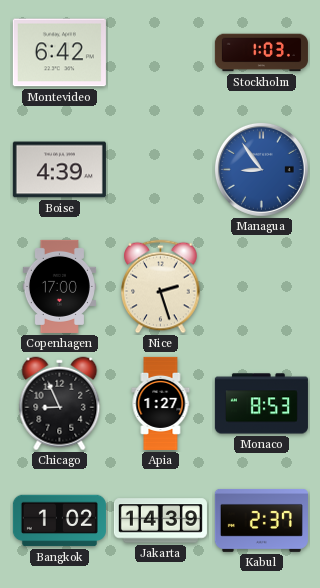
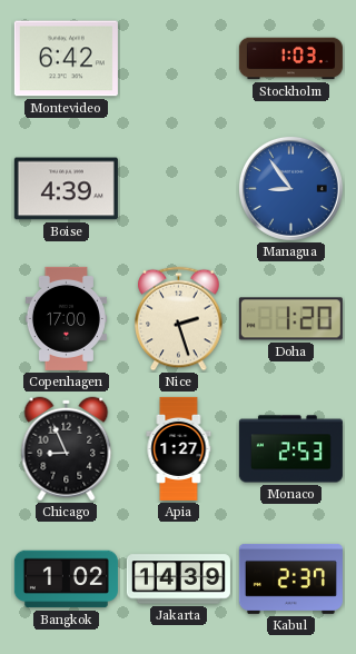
Doha: none -> 1:20 (290, 319)
Monaco: 8:53 -> 2:53 (290, 449)
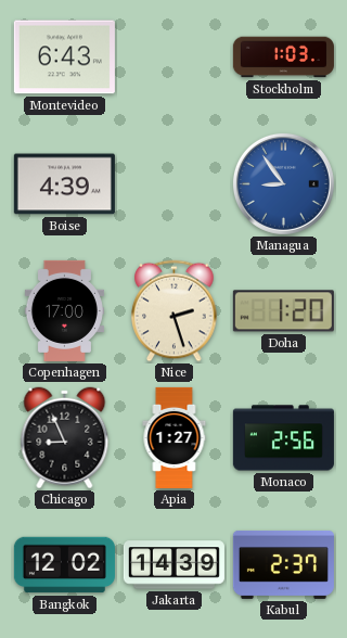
Montevideo: 6:42 -> 6:43 (64, 58)
Monaco: 2:53 -> 2:56 (283, 438)
Bangkok: 1:02 -> 12:02 (64, 565)
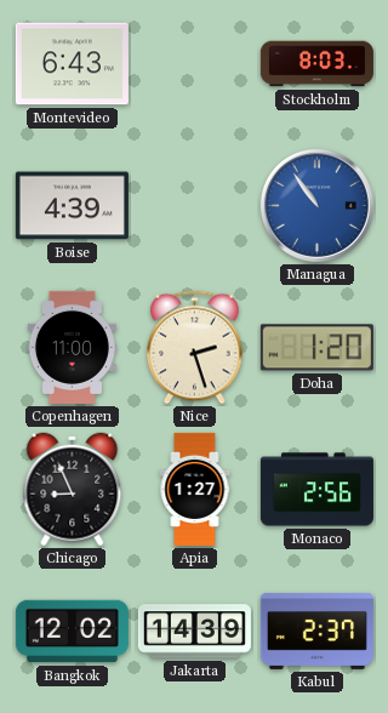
Stockholm: 1:03 -> 8:03 (316, 64)
Managua: 8:54 -> 10:54 (316, 205)
Copenhagen: 17:00 -> 11:00 (72, 347)
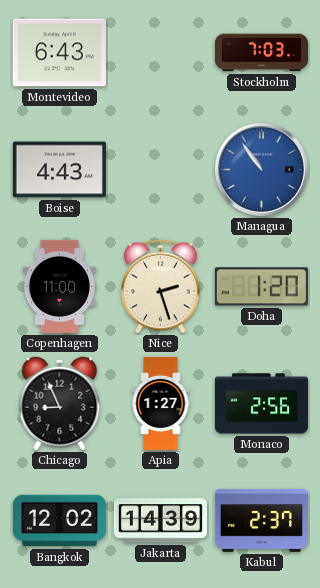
Stockholm: 8:03 -> 7:03 (261, 53)
Boise: 4:39 -> 4:43 (59, 170)
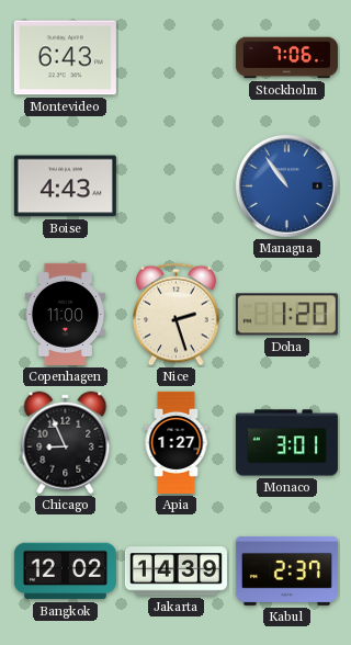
Stockholm: 7:03 -> 7:06 (286, 58)
Monaco: 2:56 -> 3:01 (286, 443)
